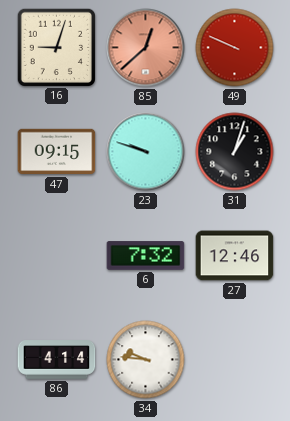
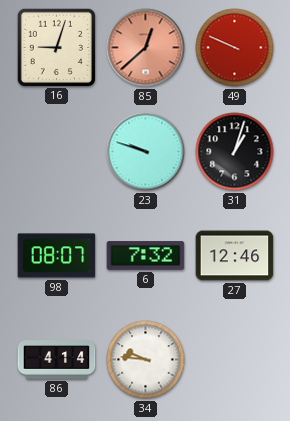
47: 09:15 -> none (57, 152)
98: none -> 08:07 (57, 256)
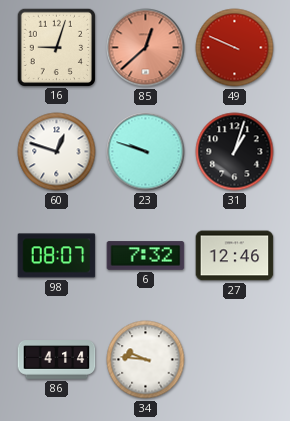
60: none -> 12:48 (57, 152)
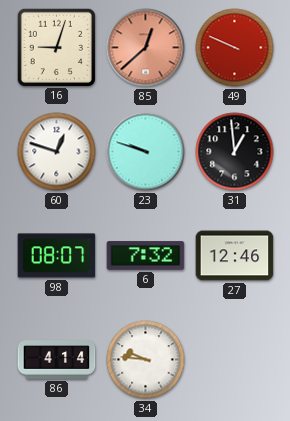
31: 1:03 -> 12:59 (235, 152)
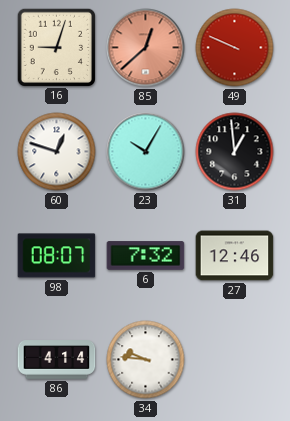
23: 9:48 -> 10:05 (146, 152)
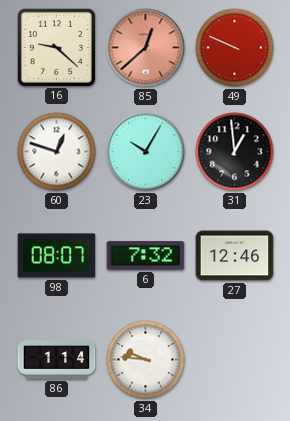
16: 9:03 -> 9:22 (56, 47)
86: 4:14 -> 1:14 (57, 360)
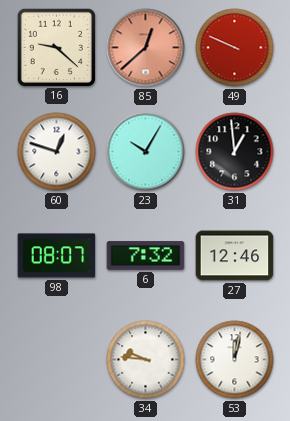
86: 1:14 -> none (57, 360)
53: none -> 12:02 (235, 360)
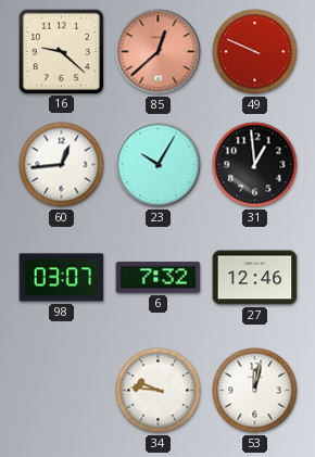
60: 12:48 -> 12:44 (62, 165)
98: 08:07 -> 03:07 (62, 278)
